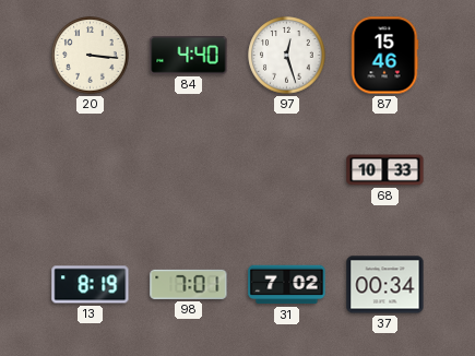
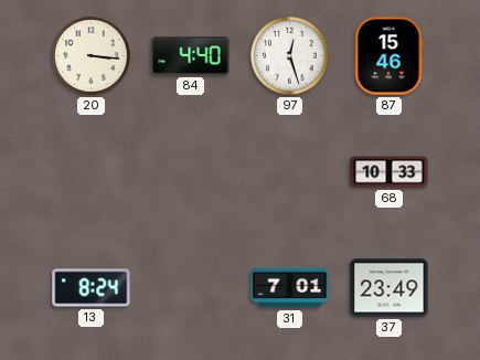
13: 8:19 -> 8:24 (92, 288)
98: 7:01 -> none (189, 284)
31: 7:02 -> 7:01 (290, 288)
37: 00:34 -> 23:49 (390, 288)
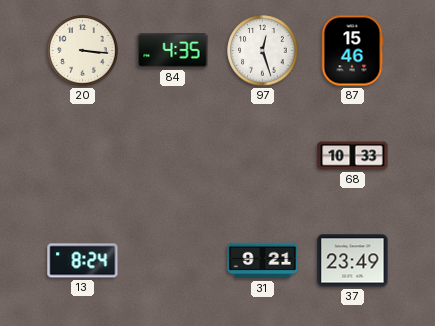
84: 4:40 -> 4:35 (173, 51)
31: 7:01 -> 9:21 (263, 261)
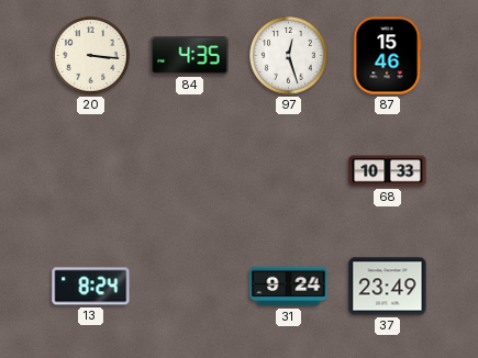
31: 9:21 -> 9:24 (289, 287)
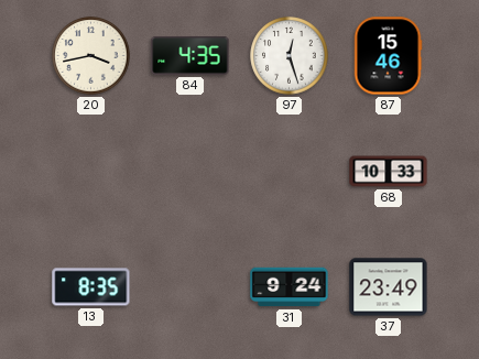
20: 3:16 -> 3:43 (91, 56)
13: 8:24 -> 8:35 (91, 287)
